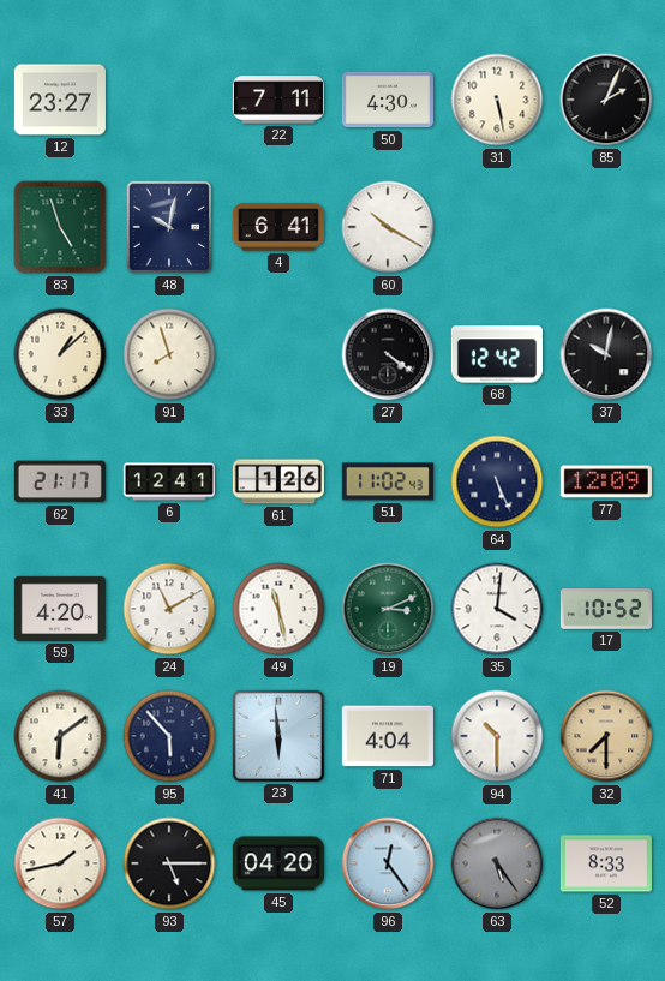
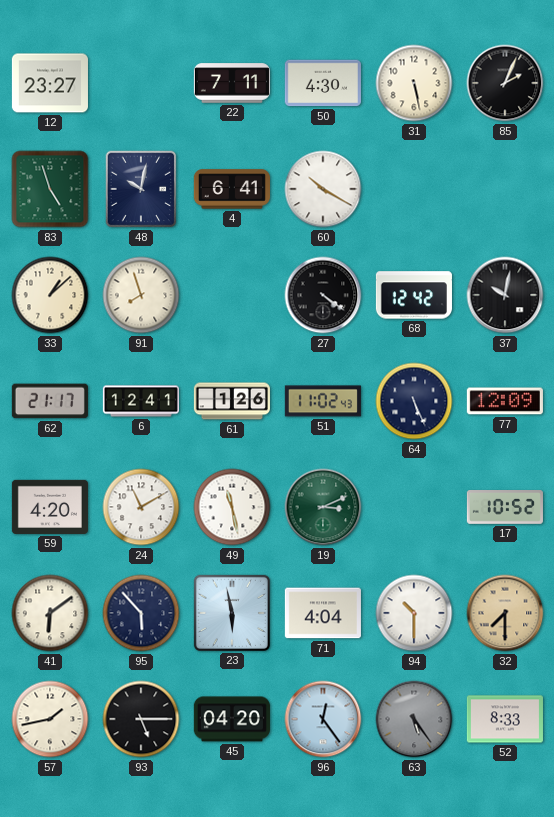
35: 4:01 -> none (497, 609)
23: 5:59 -> 5:58 (232, 613)
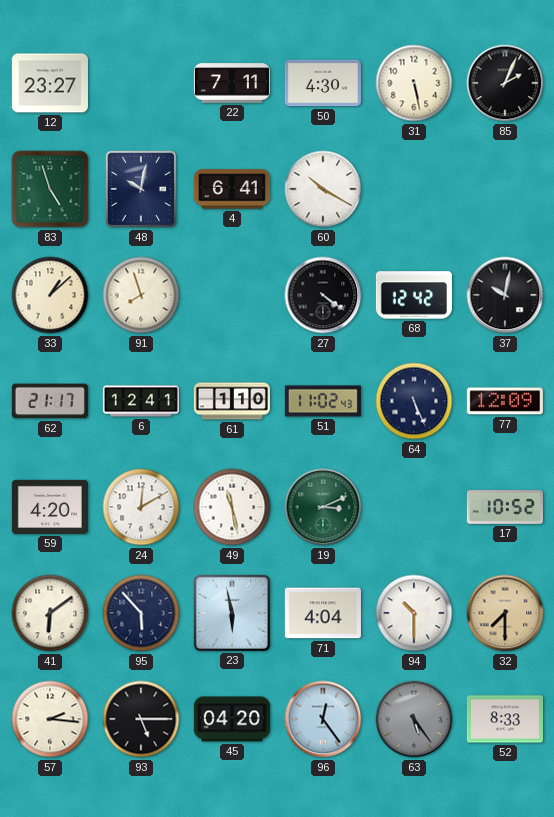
61: 1:26 -> 1:10 (232, 401)
24: 11:10 -> 12:10 (141, 507)
57: 1:43 -> 2:16 (50, 719)
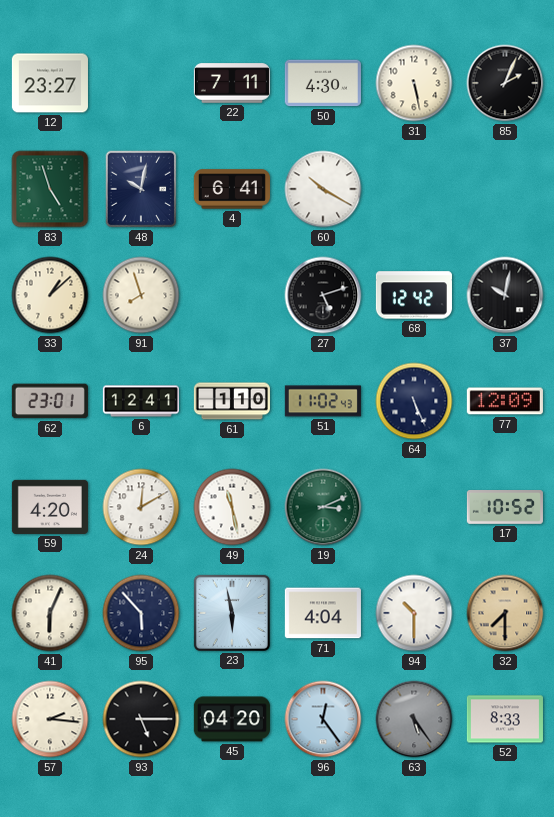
27: 4:21 -> 5:12 (323, 295)
62: 21:17 -> 23:01 (50, 401)
41: 6:09 -> 6:04 (50, 613)
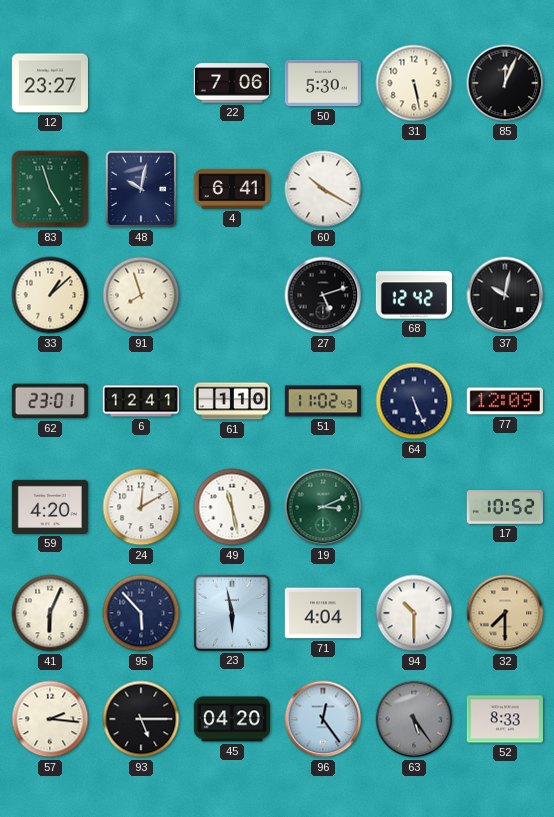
22: 7:11 -> 7:06 (232, 83)
50: 4:30 -> 5:30 (323, 83)
85: 2:04 -> 12:04 (505, 83)
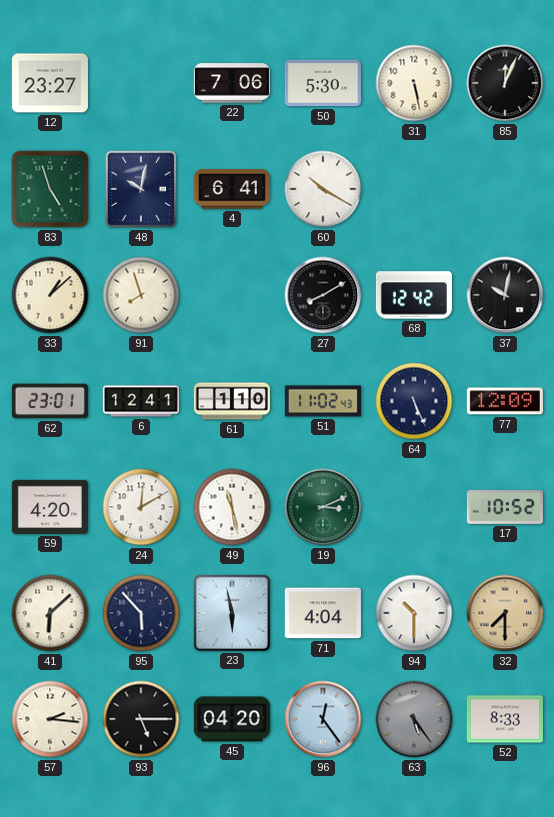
27: 5:12 -> 8:10 (323, 295)
41: 6:04 -> 6:08 (50, 613)
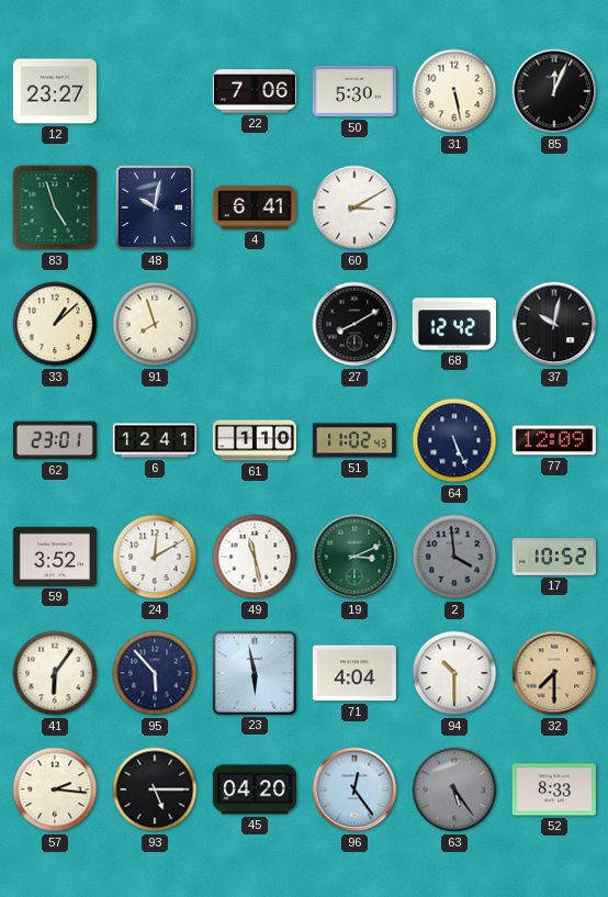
60: 10:20 -> 3:10 (354, 208)
59: 4:20 -> 3:52 (55, 557)
2: none -> 3:59 (454, 557)
41: 6:08 -> 6:06 (55, 673)
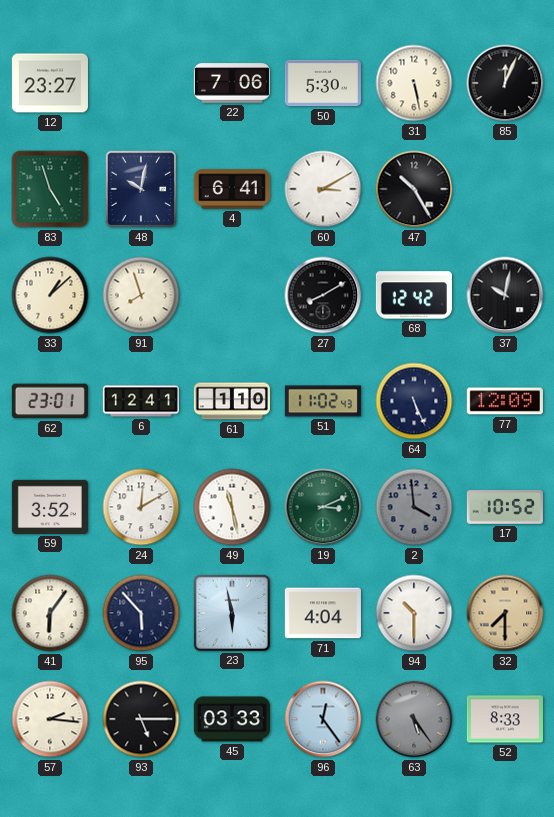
47: none -> 10:25 (414, 189)
45: 04:20 -> 03:33 (232, 719)
